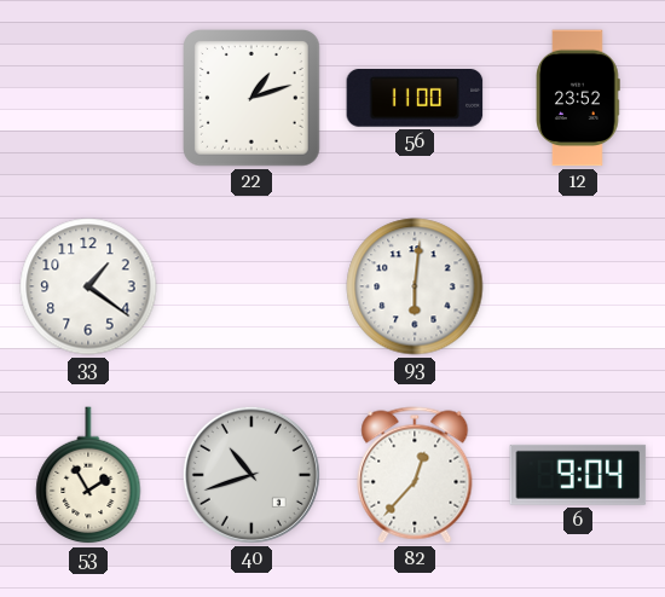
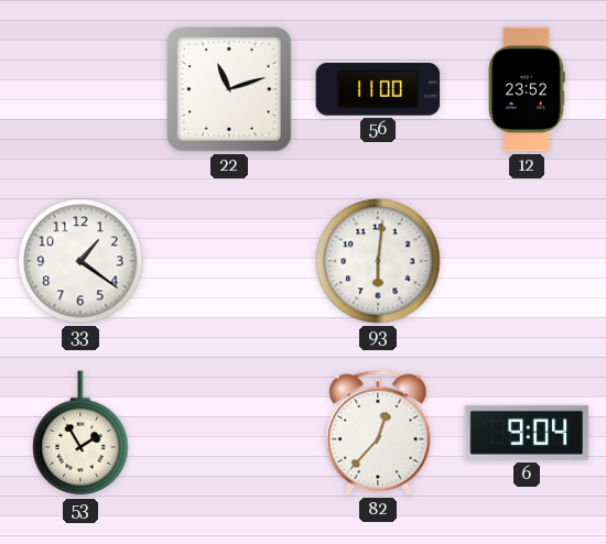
22: 1:12 -> 11:12 (230, 90)
40: 10:42 -> none (251, 475)
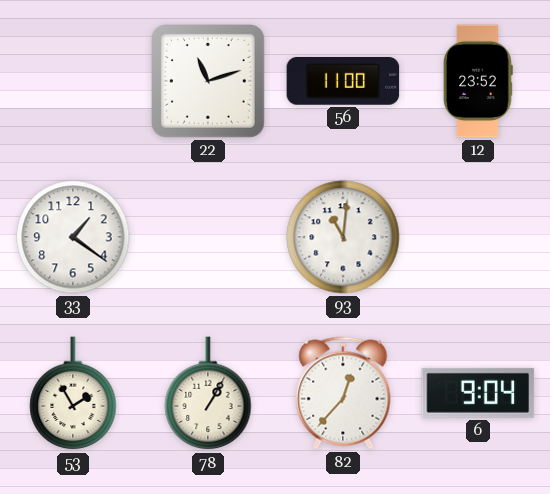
93: 6:01 -> 11:01 (343, 237)
78: none -> 1:05 (208, 394)
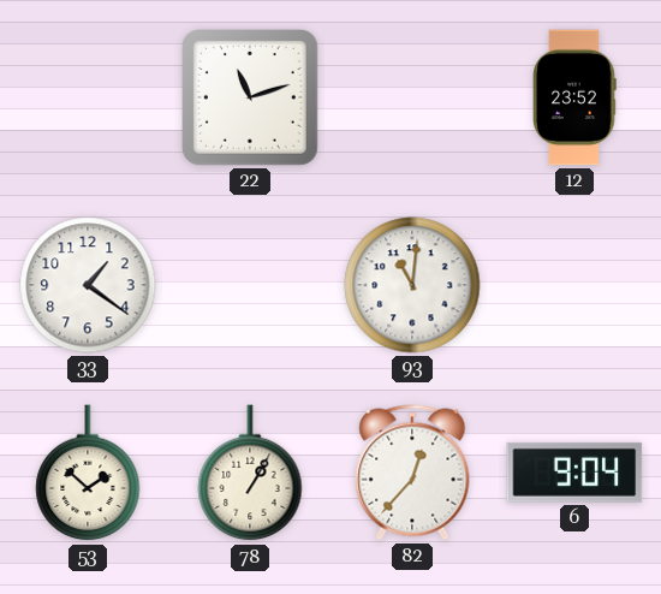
56: 11:00 -> none (343, 82)
53: 1:55 -> 1:52 (88, 474)
